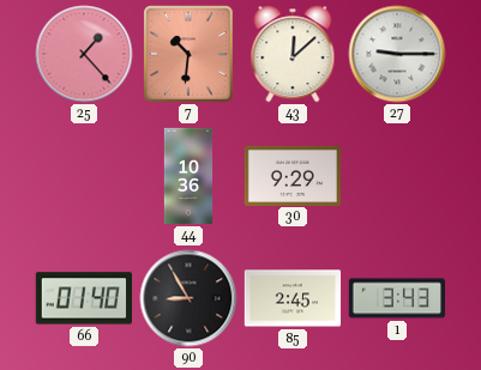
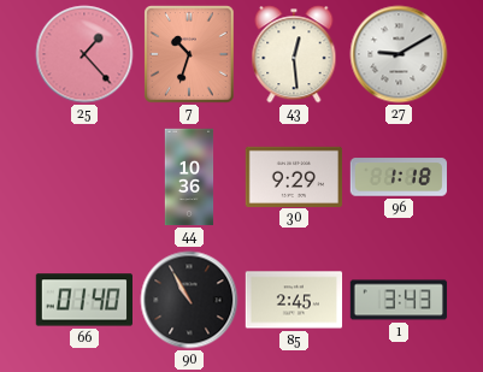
7: 10:31 -> 10:33 (189, 54)
43: 12:08 -> 12:29 (294, 54)
27: 9:15 -> 9:10 (399, 54)
96: none -> 1:18 (397, 177)
90: 8:55 -> 10:55 (189, 300)
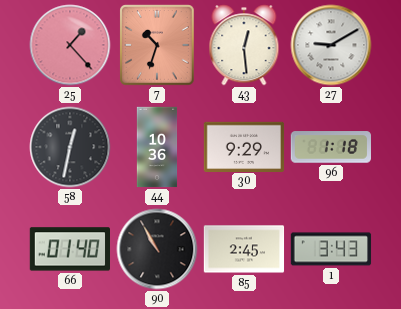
58: none -> 12:32 (70, 147)
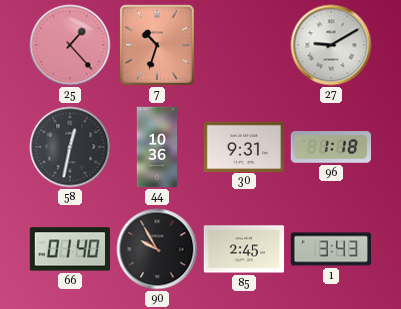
43: 12:29 -> none (244, 45)
30: 9:29 -> 9:31 (244, 146)
90: 10:55 -> 9:55 (157, 249)
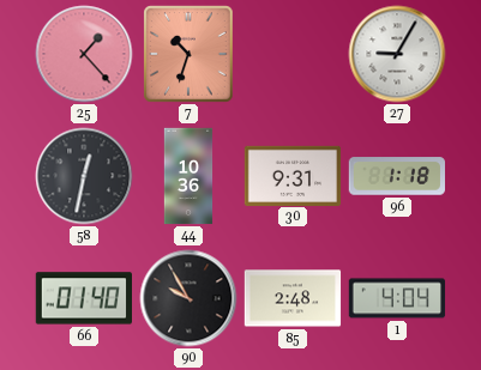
27: 9:10 -> 9:05 (397, 54)
85: 2:45 -> 2:48 (293, 298)
1: 3:43 -> 4:04 (397, 298)
